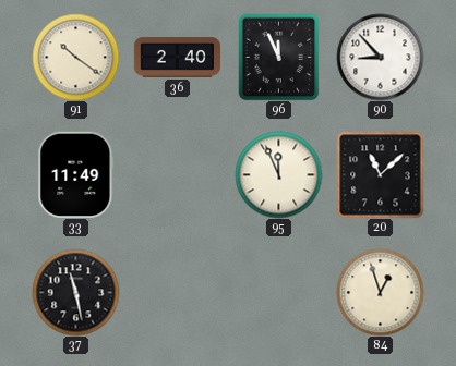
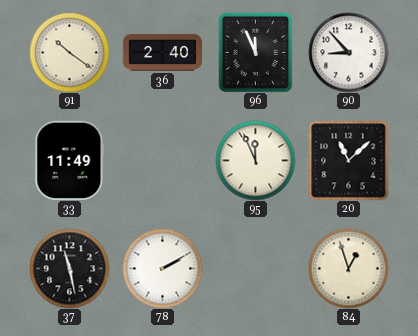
78: none -> 2:10 (162, 268)
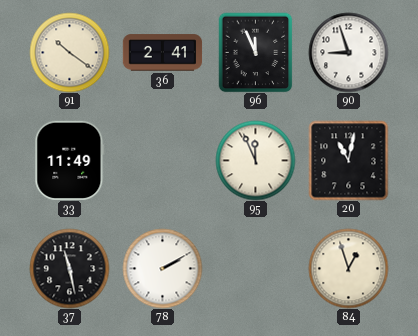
36: 2:40 -> 2:41 (162, 53)
90: 8:53 -> 8:57 (348, 52)
20: 11:08 -> 11:02 (348, 160)
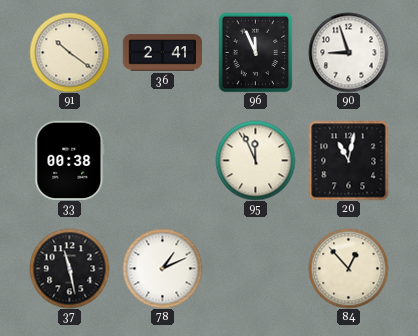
33: 11:49 -> 00:38 (70, 160)
78: 2:10 -> 1:11 (162, 268)
84: 12:57 -> 12:53 (348, 268)
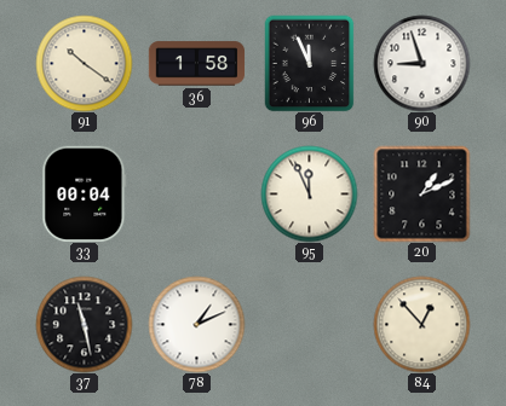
36: 2:41 -> 1:58 (196, 64)
33: 00:38 -> 00:04 (85, 193)
20: 11:02 -> 1:11 (421, 193)
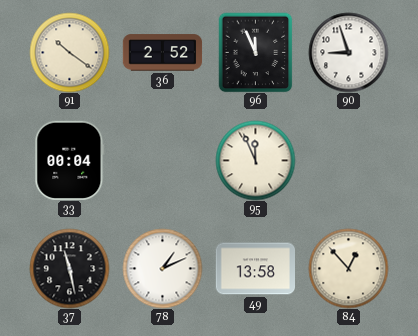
36: 1:58 -> 2:52 (162, 53)
20: 1:11 -> none (421, 193)
49: none -> 13:58 (255, 269)
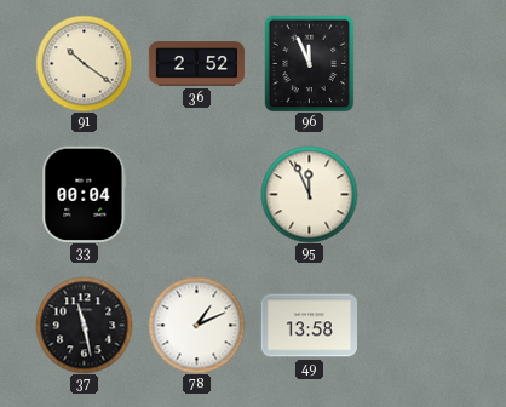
90: 8:57 -> none (348, 52)
84: 12:53 -> none (348, 268)
